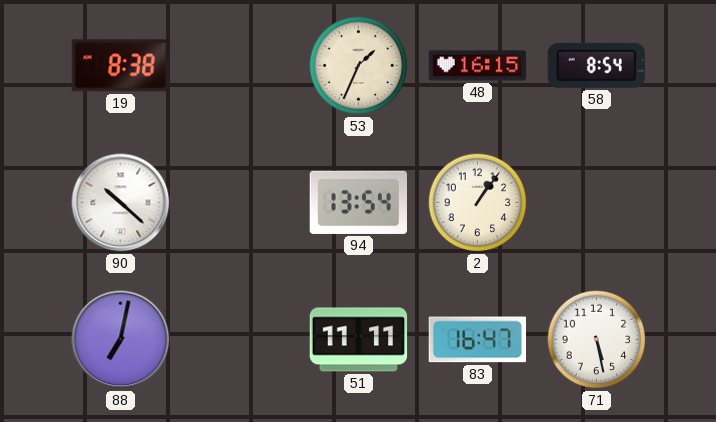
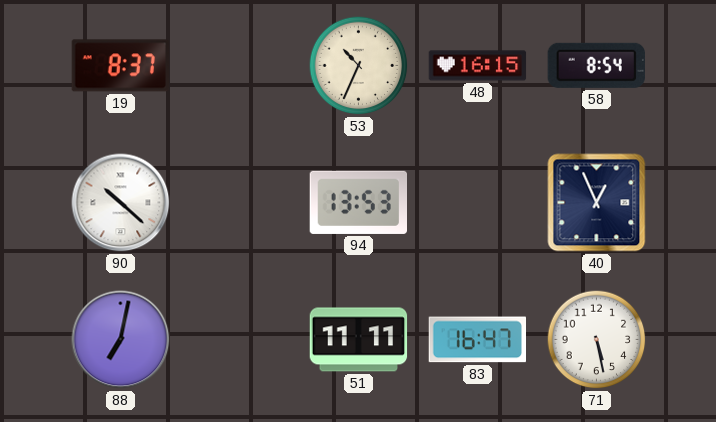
19: 8:38 -> 8:37 (120, 66)
53: 1:34 -> 10:34 (359, 66)
94: 13:54 -> 13:53 (358, 202)
2: 1:06 -> none (478, 203)
40: none -> 12:56 (597, 203)
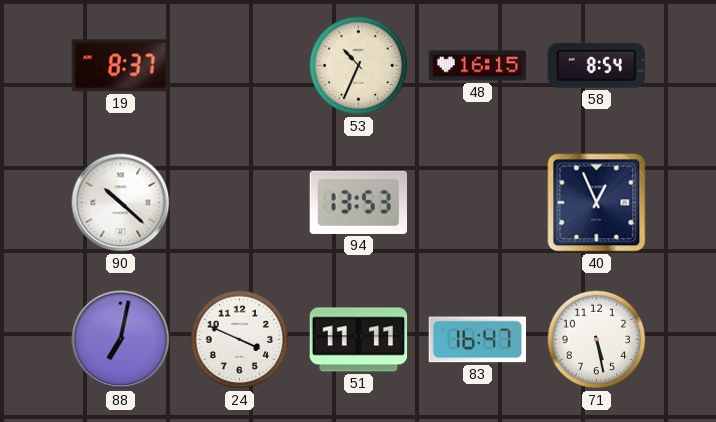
24: none -> 3:49 (240, 340)
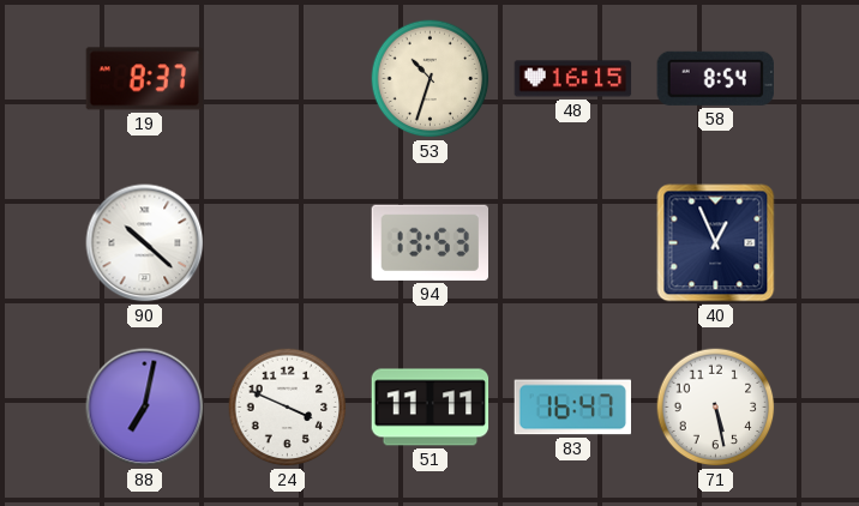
53: 10:34 -> 10:33 (431, 79)
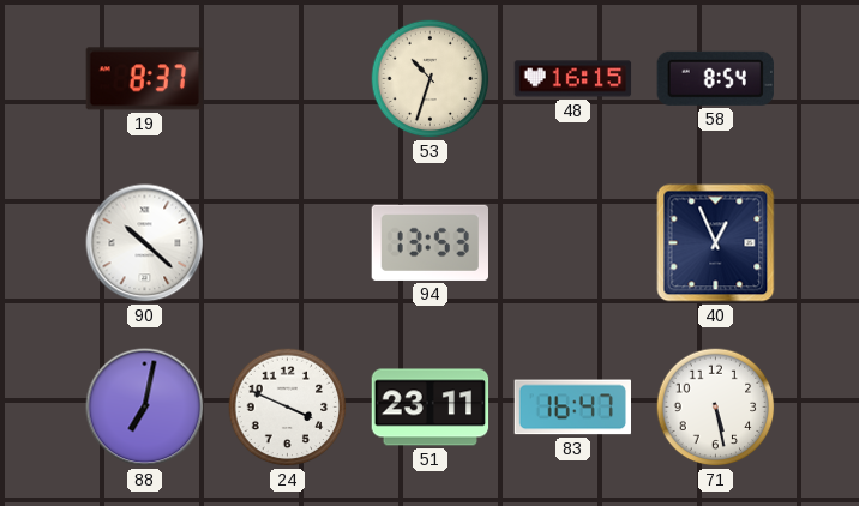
51: 11:11 -> 23:11 (431, 408)
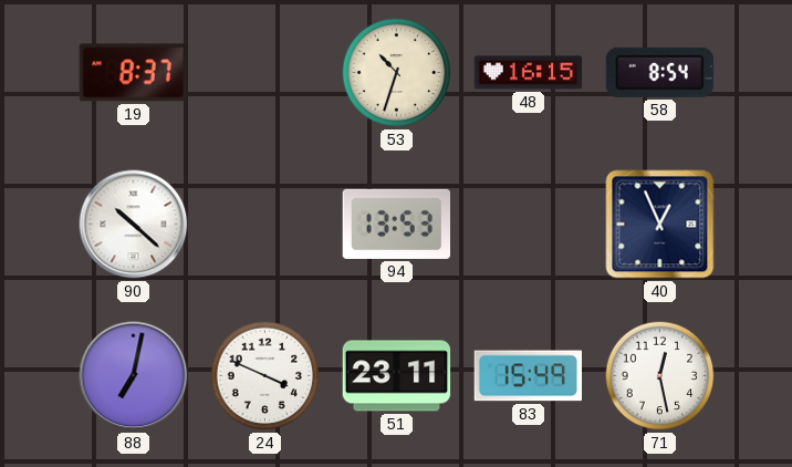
83: 16:47 -> 15:49 (528, 376)
71: 5:28 -> 12:28 (660, 376)
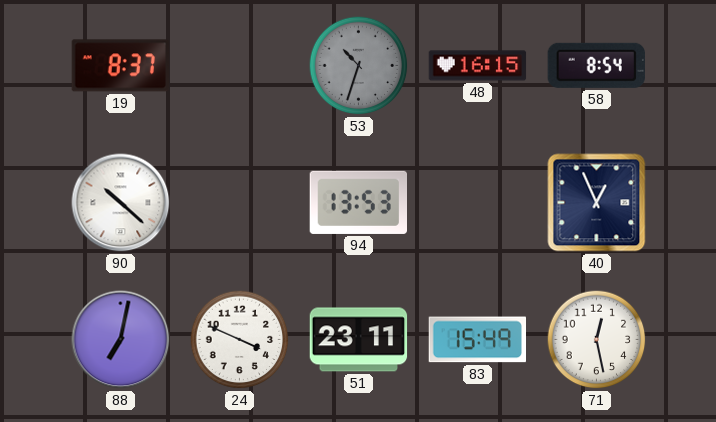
53 dial: cream -> grey (359, 66)
